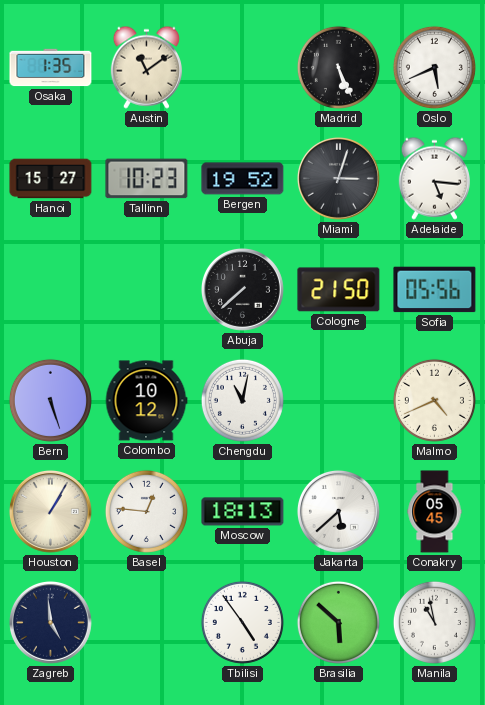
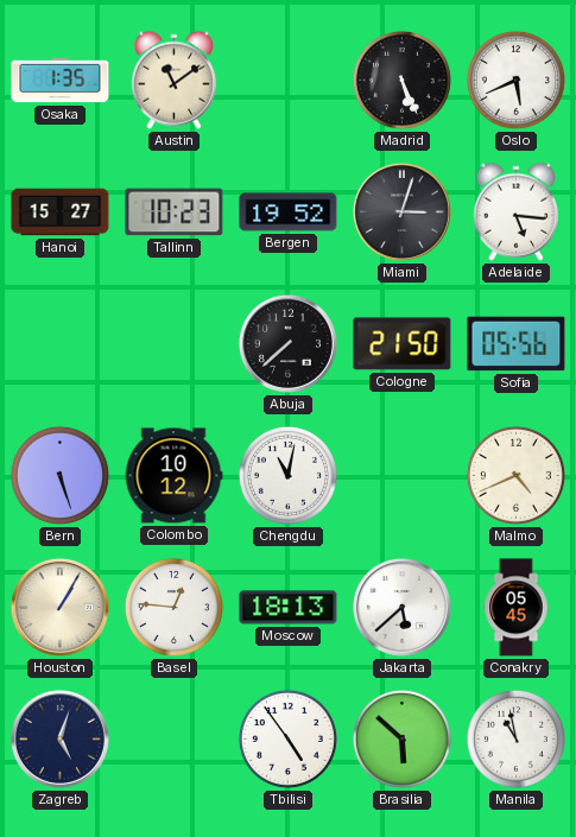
Zagreb: 4:59 -> 5:03 (59, 738)
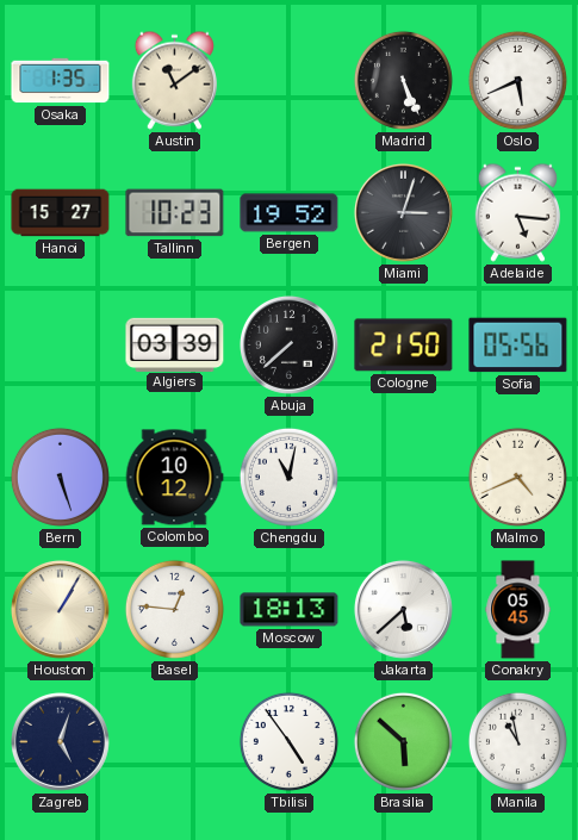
Algiers: none -> 03:39 (175, 344)
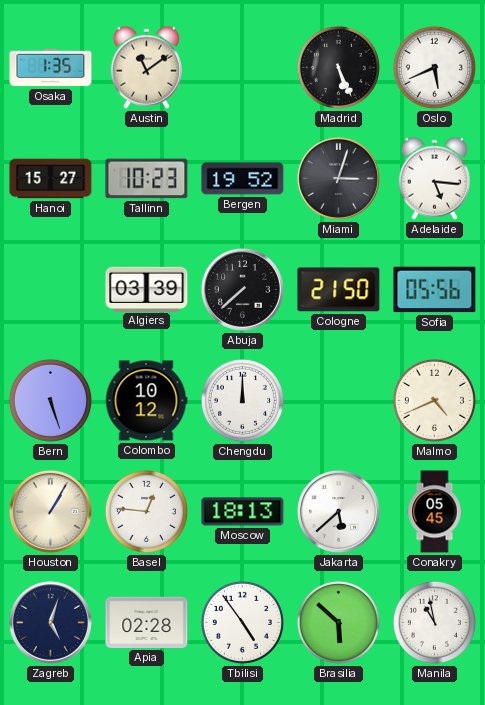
Chengdu: 11:02 -> 12:00 (242, 400)
Apia: none -> 02:28 (147, 622)
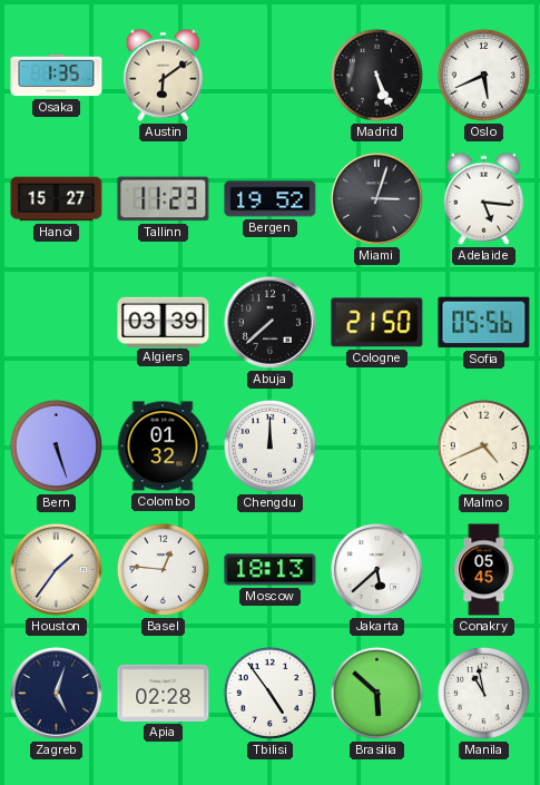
Austin: 11:09 -> 6:09 (163, 75)
Tallinn: 10:23 -> 11:23 (164, 199)
Colombo: 10:12 -> 01:32 (163, 447)
Houston: 1:05 -> 1:36 (56, 569)
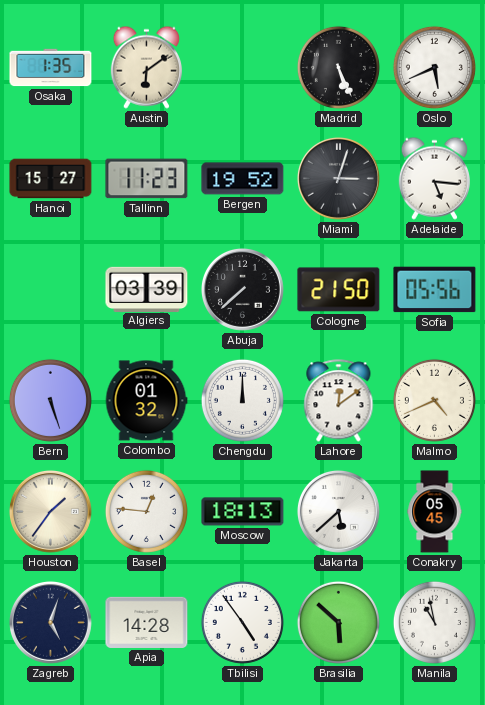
Lahore: none -> 12:09 (339, 401)
Apia: 02:28 -> 14:28 (147, 622)
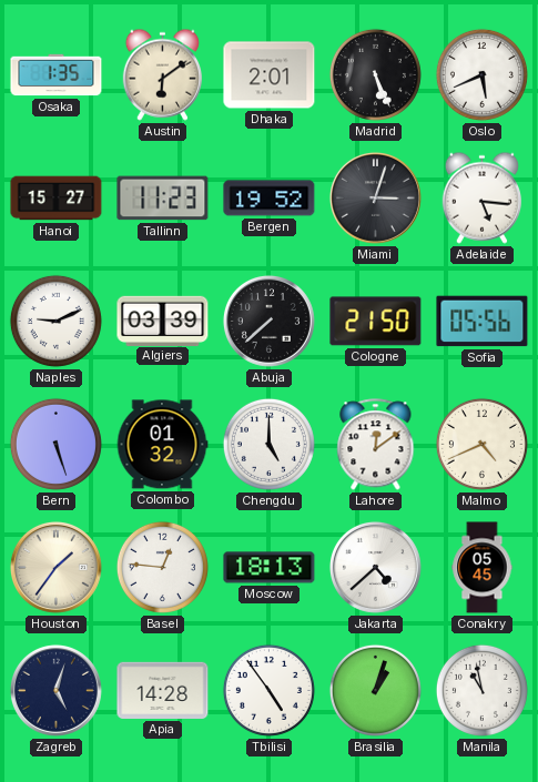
Dhaka: none -> 2:01 (270, 75)
Naples: none -> 9:11 (55, 321)
Chengdu: 12:00 -> 5:00 (268, 444)
Jakarta: 5:38 -> 4:38 (375, 567)
Brasilia: 5:52 -> 1:03 (375, 690)
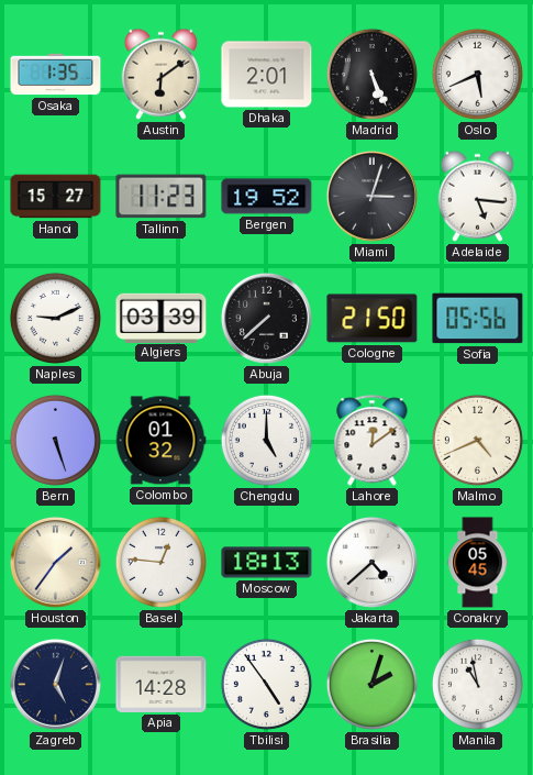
Brasilia: 1:03 -> 2:03 (371, 684)
